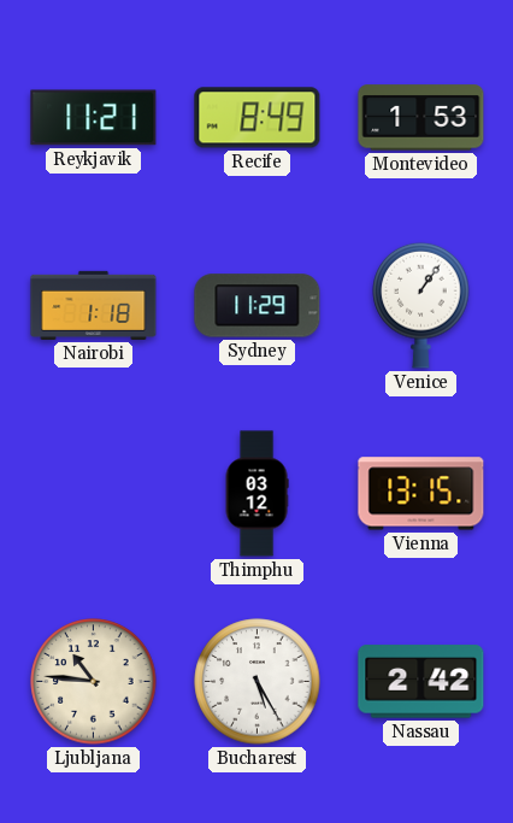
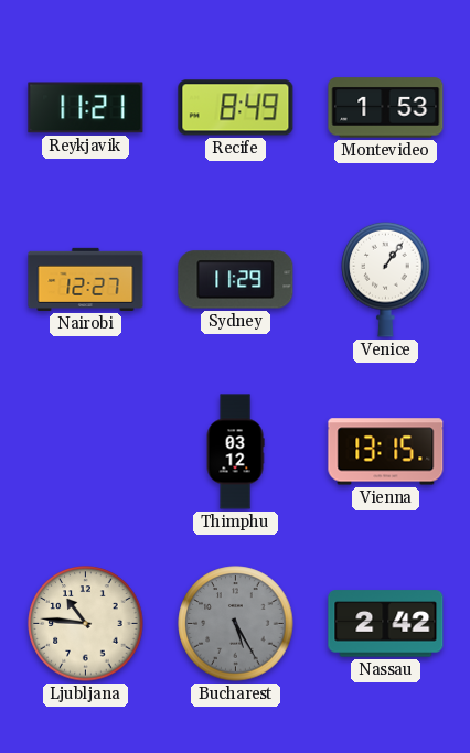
Nairobi: 1:18 -> 12:27 (86, 279)
Bucharest dial: white -> grey (236, 624)
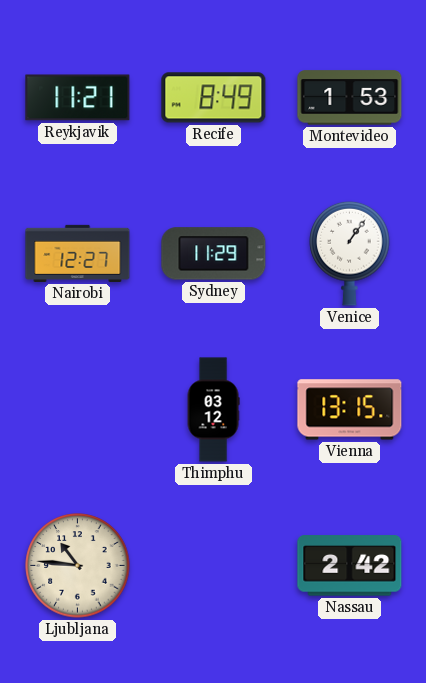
Bucharest: 5:25 -> none (236, 624)
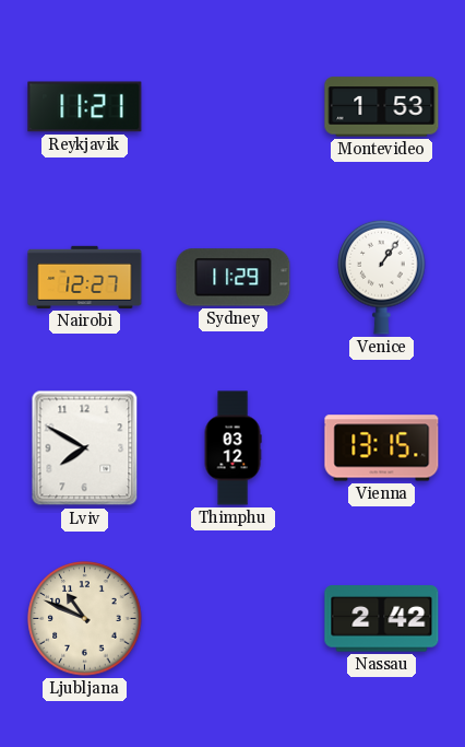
Recife: 8:49 -> none (214, 98)
Lviv: none -> 7:50 (85, 448)
Ljubljana: 10:46 -> 10:49 (85, 619)
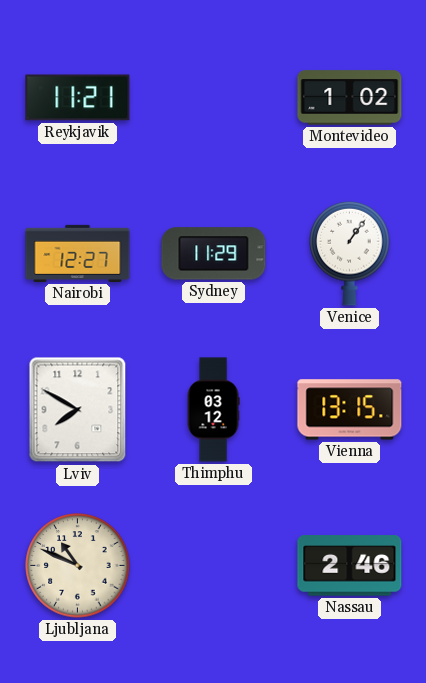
Montevideo: 1:53 -> 1:02 (350, 98)
Nassau: 2:42 -> 2:46 (350, 566)
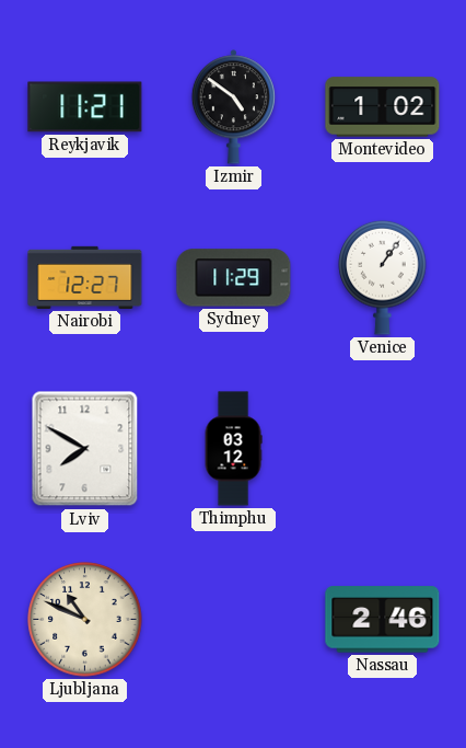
Izmir: none -> 4:51 (233, 107)
Vienna: 13:15 -> none (350, 410)
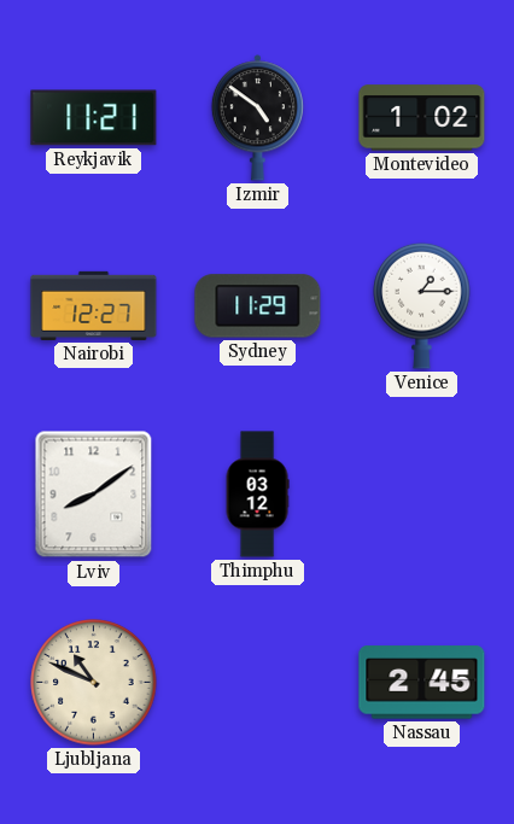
Venice: 1:06 -> 1:15 (422, 305)
Lviv: 7:50 -> 8:09 (94, 495)
Nassau: 2:46 -> 2:45 (422, 683)
